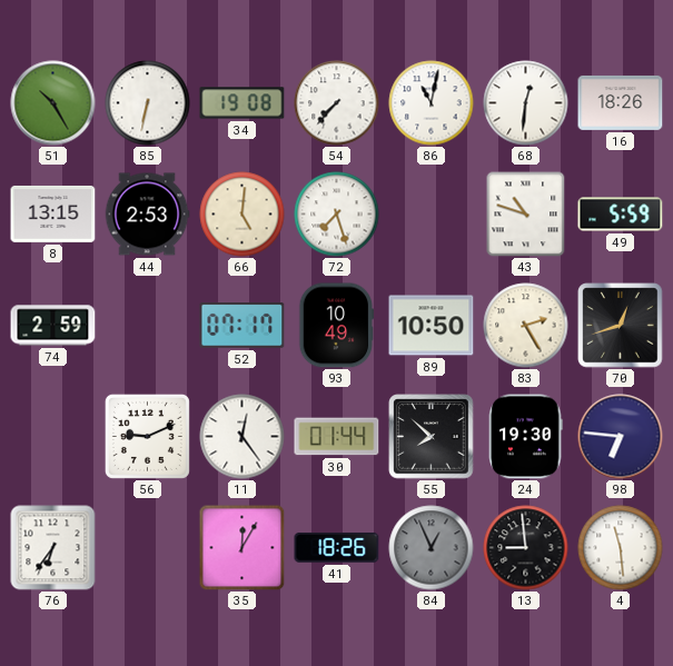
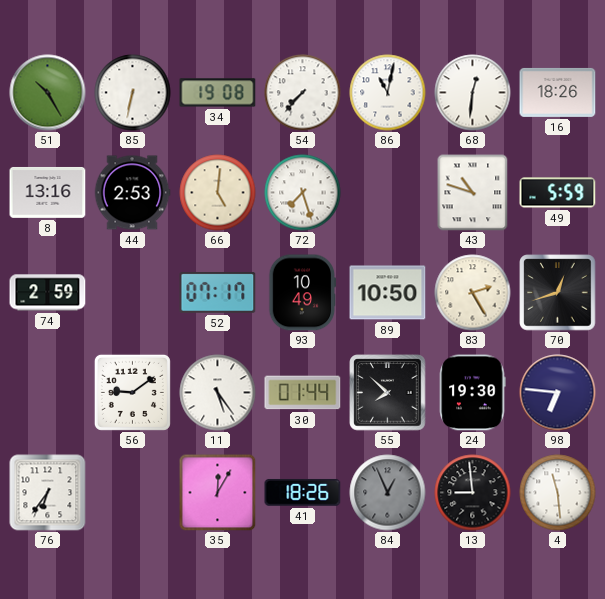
8: 13:15 -> 13:16 (48, 193)
56: 9:11 -> 9:09 (132, 392)
11: 12:24 -> 5:24 (218, 393)
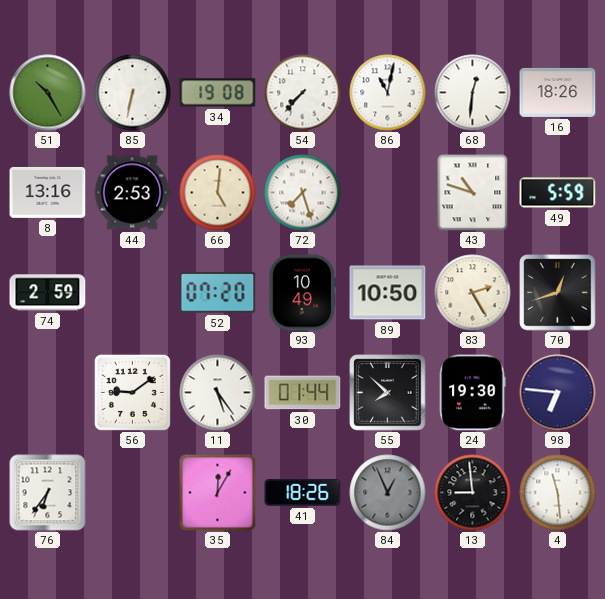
52: 07:17 -> 07:20 (218, 293)
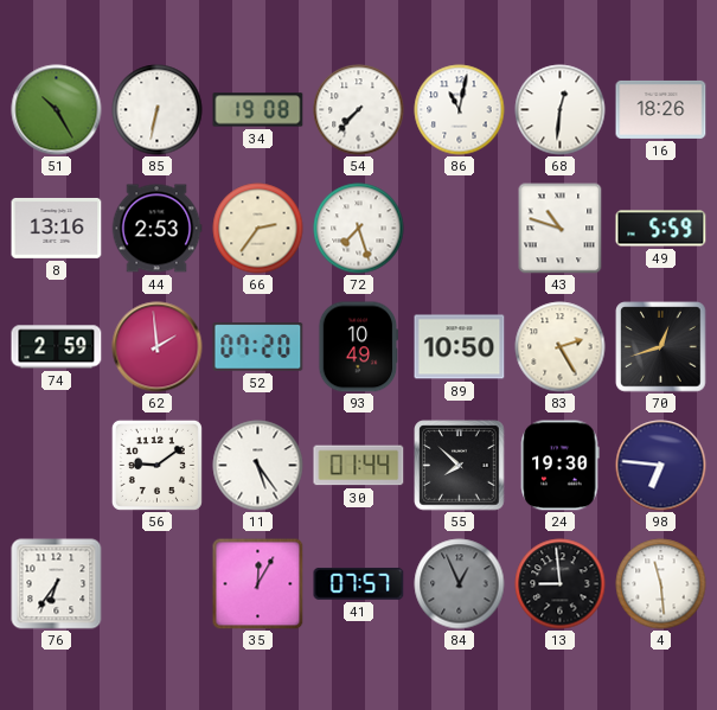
66: 5:01 -> 2:36 (258, 229)
62: none -> 1:59 (158, 347)
41: 18:26 -> 07:57 (359, 583)
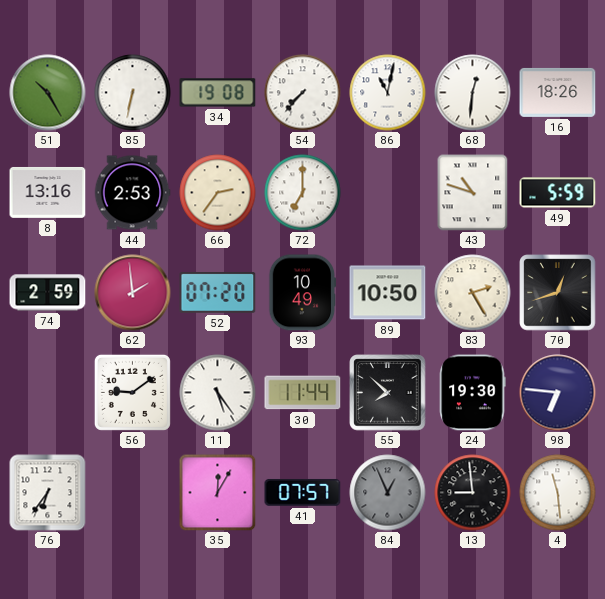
72: 7:27 -> 7:00 (303, 193)
30: 01:44 -> 11:44 (303, 393)
